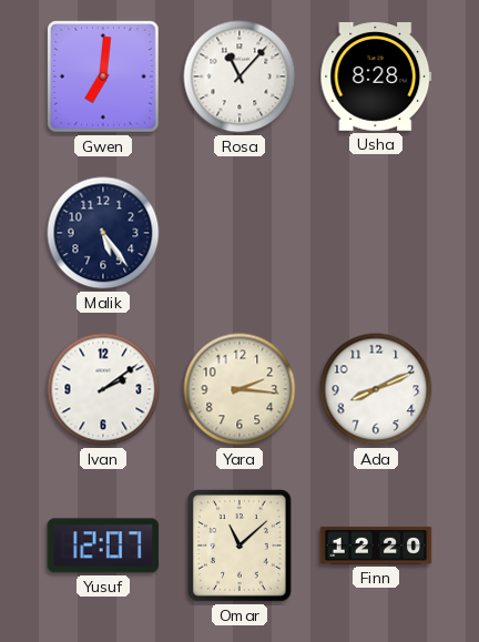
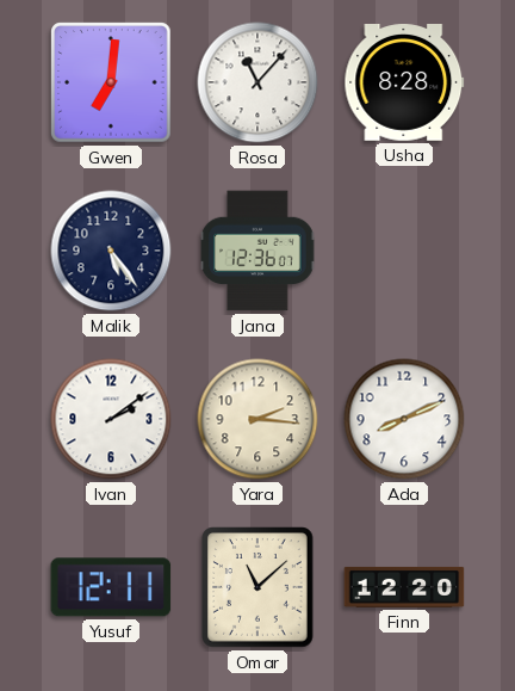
Jana: none -> 12:36 (257, 251)
Yusuf: 12:07 -> 12:11 (111, 587)
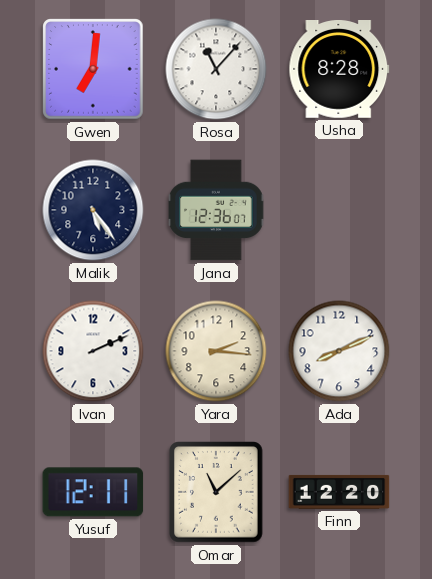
Ivan: 2:09 -> 2:11 (93, 351)
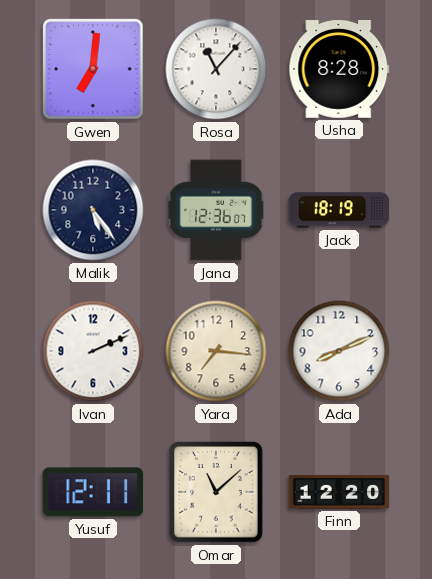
Jack: none -> 18:19 (339, 210)
Yara: 2:16 -> 7:16 (216, 351)
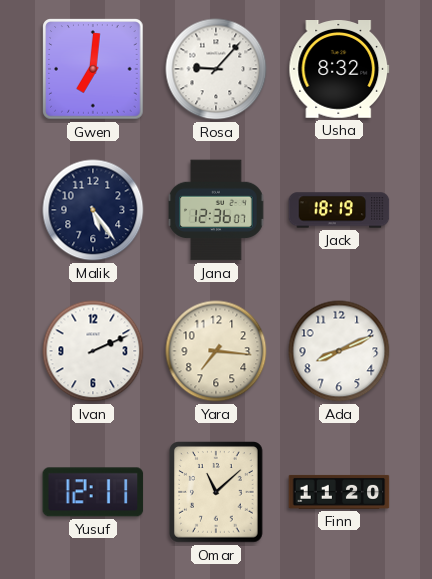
Rosa: 11:07 -> 9:07 (216, 69)
Usha: 8:28 -> 8:32 (339, 70)
Finn: 12:20 -> 11:20 (339, 492)
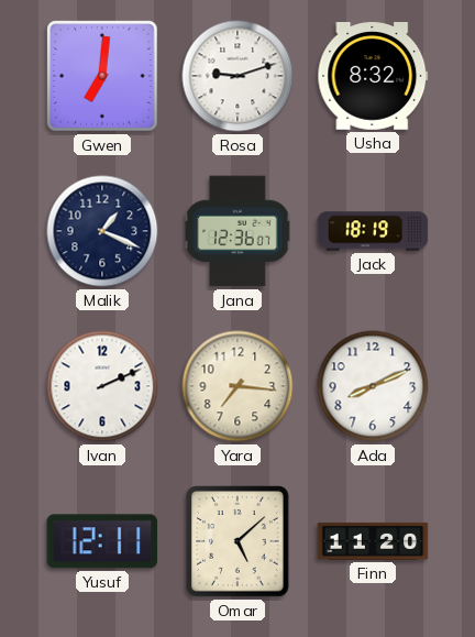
Rosa: 9:07 -> 9:12 (237, 76)
Malik: 5:24 -> 1:19 (102, 231)
Omar: 11:08 -> 5:08 (239, 541)
